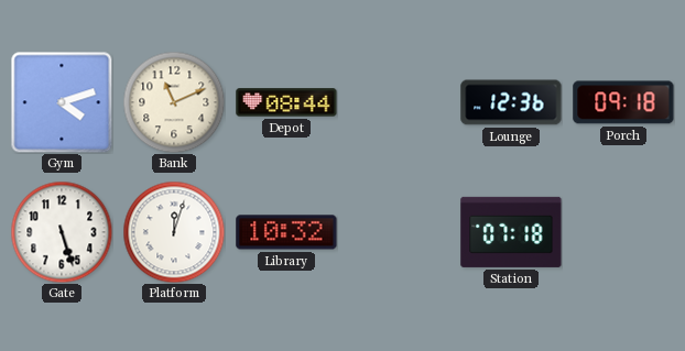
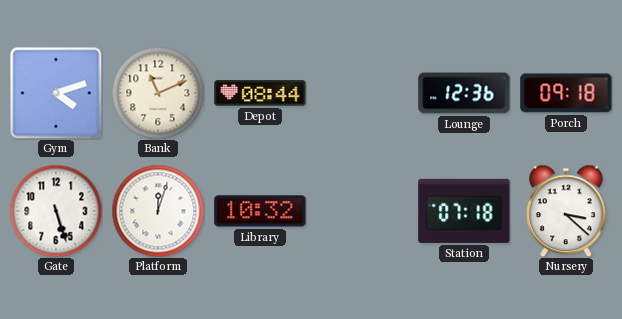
Nursery: none -> 3:22 (566, 211)
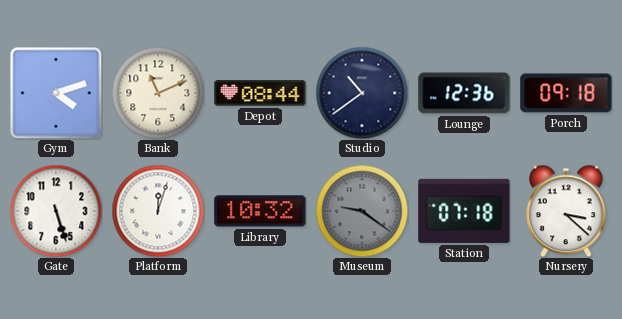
Studio: none -> 10:39 (362, 93)
Museum: none -> 9:21 (362, 211)
